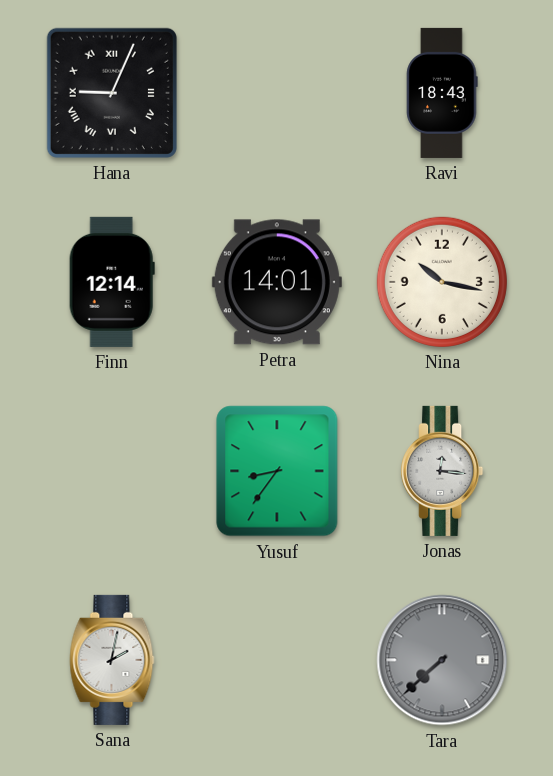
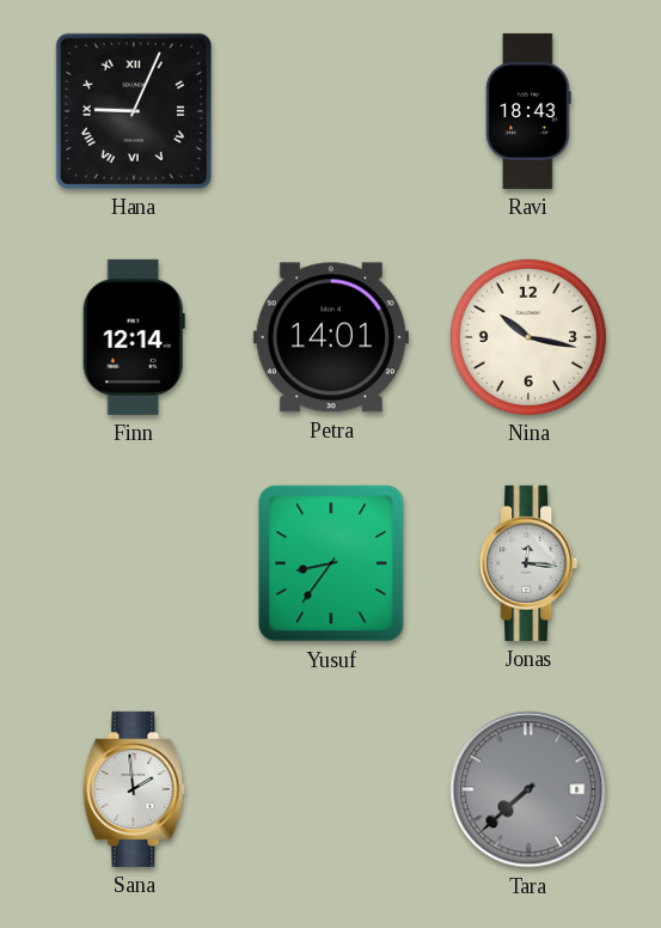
Sana: 2:02 -> 1:59 (134, 789)
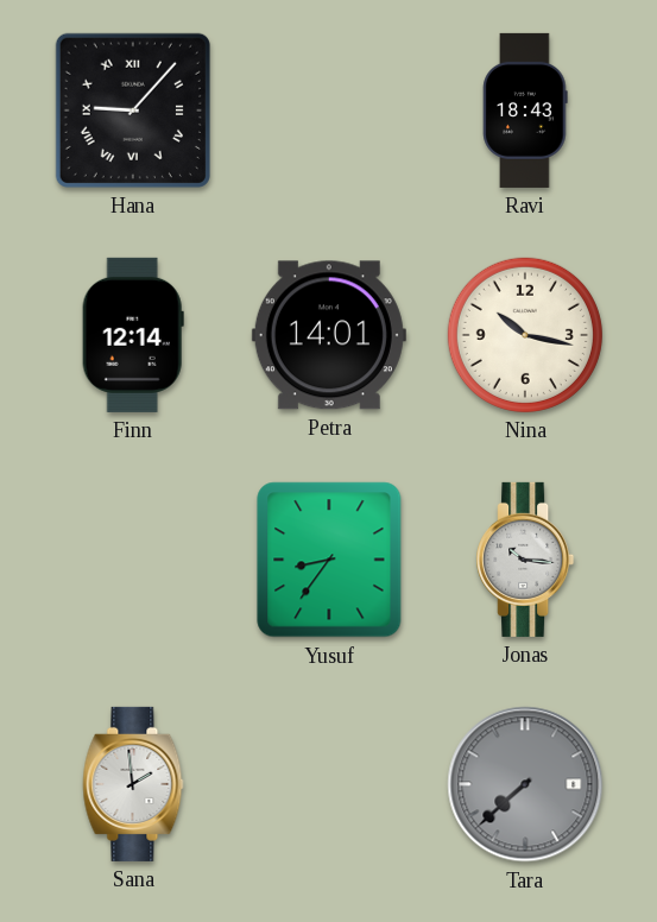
Hana: 9:04 -> 9:07 (133, 110)
Jonas: 12:16 -> 10:16 (525, 560)
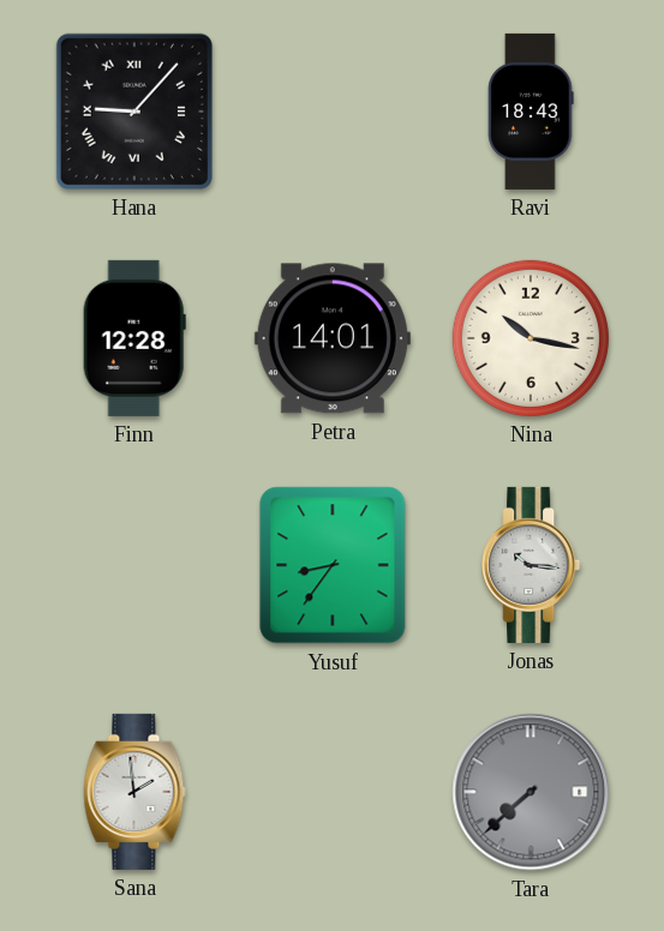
Finn: 12:14 -> 12:28 (134, 338)
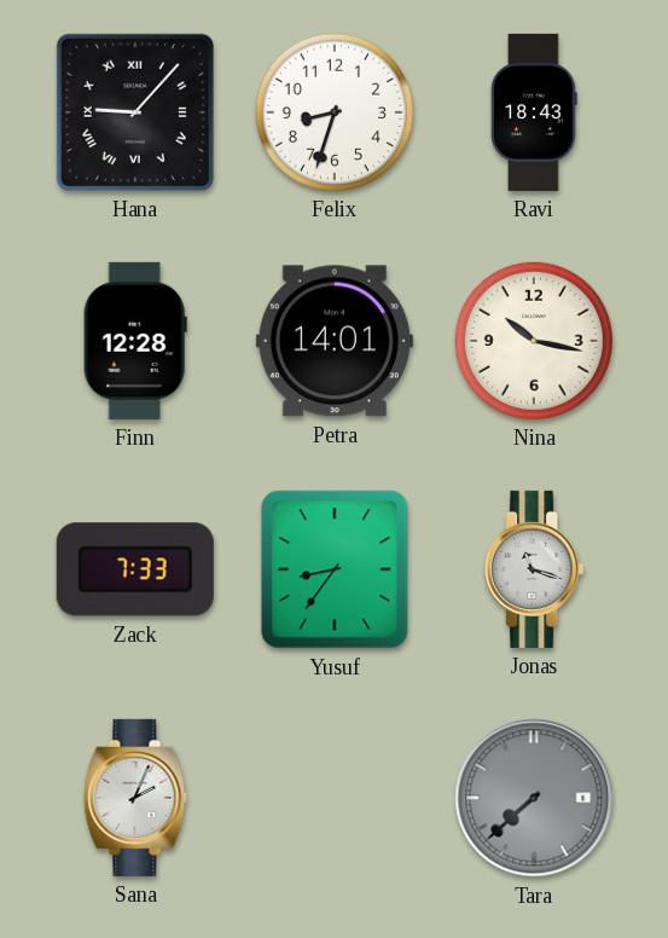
Felix: none -> 8:33 (335, 112)
Zack: none -> 7:33 (135, 569)
Jonas: 10:16 -> 11:18 (534, 569)
Sana: 1:59 -> 2:04 (135, 798)
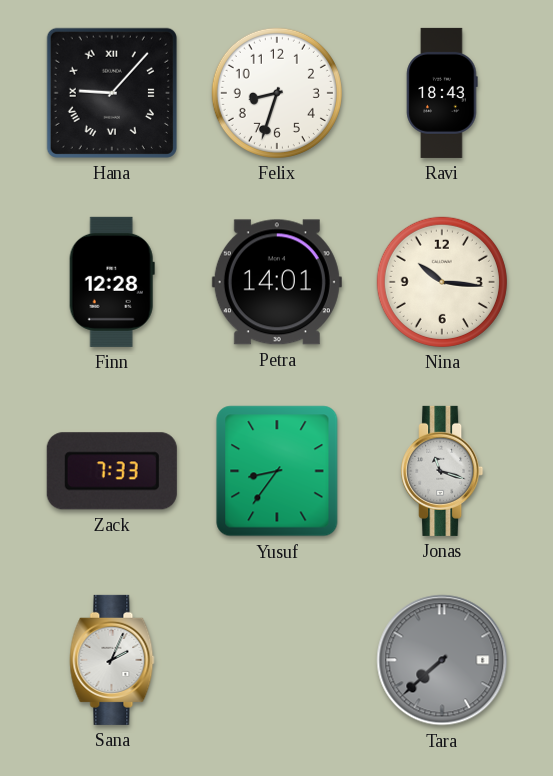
Nina: 10:17 -> 10:16 (442, 282)
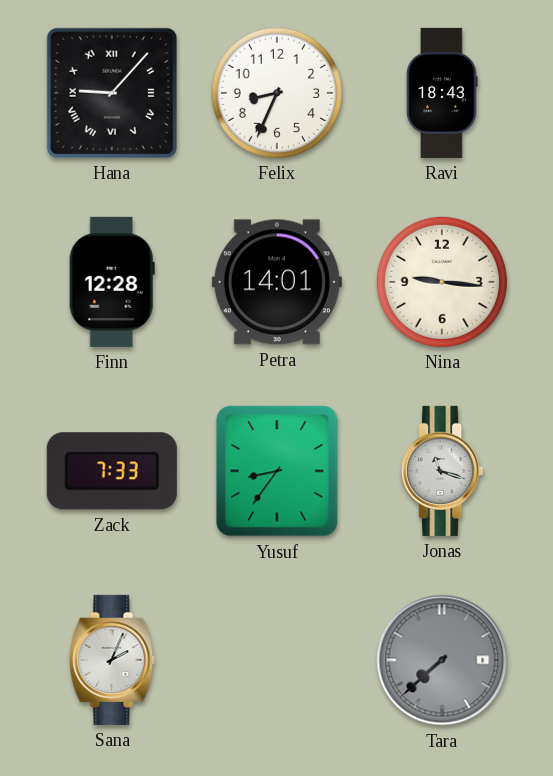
Felix: 8:33 -> 8:34 (277, 93)
Nina: 10:16 -> 9:16 (442, 282)
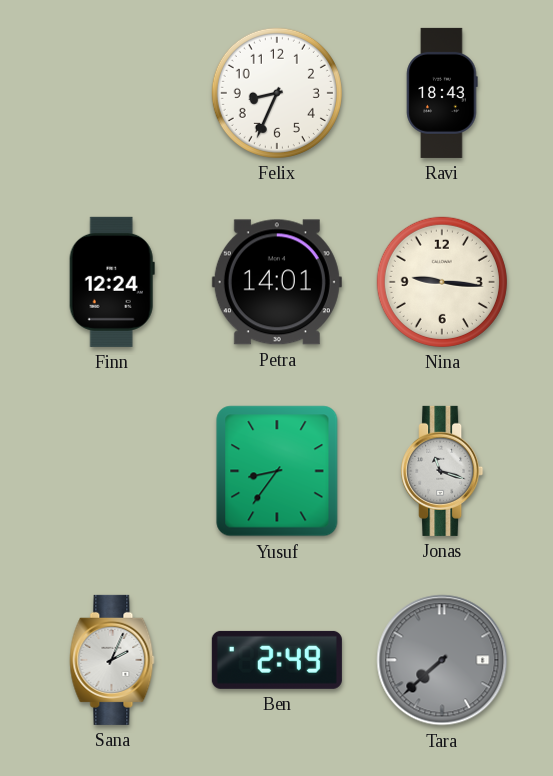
Hana: 9:07 -> none (112, 93)
Finn: 12:28 -> 12:24 (112, 282)
Zack: 7:33 -> none (112, 471)
Ben: none -> 2:49 (277, 660)
